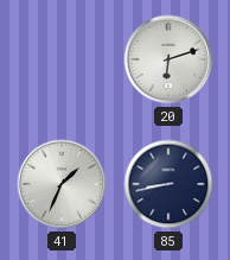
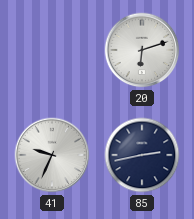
41: 1:34 -> 9:34 (52, 155)
85: 8:43 -> 2:43 (142, 155)
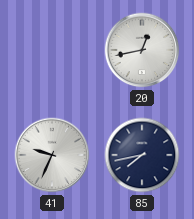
20: 6:12 -> 12:43 (142, 50)
85: 2:43 -> 7:43 (142, 155)
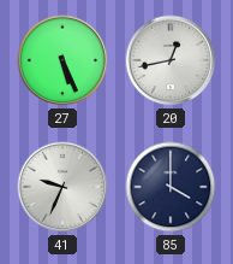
27: none -> 5:26 (62, 60)
85: 7:43 -> 4:00 (171, 187)
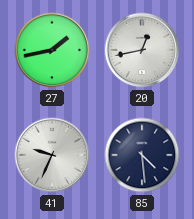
27: 5:26 -> 1:43 (52, 50)
85: 4:00 -> 4:29 (142, 155)
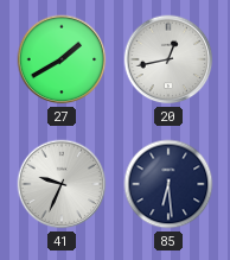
27: 1:43 -> 1:40 (62, 59)
85: 4:29 -> 6:29 (168, 184)
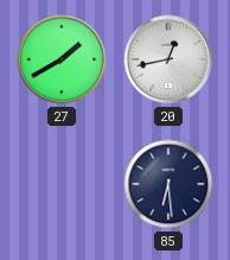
41: 9:34 -> none (62, 184)
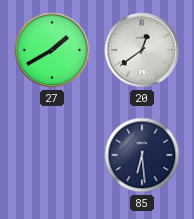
20: 12:43 -> 12:39 (142, 50)
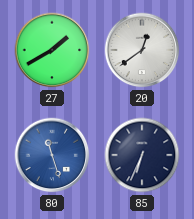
80: none -> 11:27 (52, 155)
85: 6:29 -> 6:34 (142, 155)
